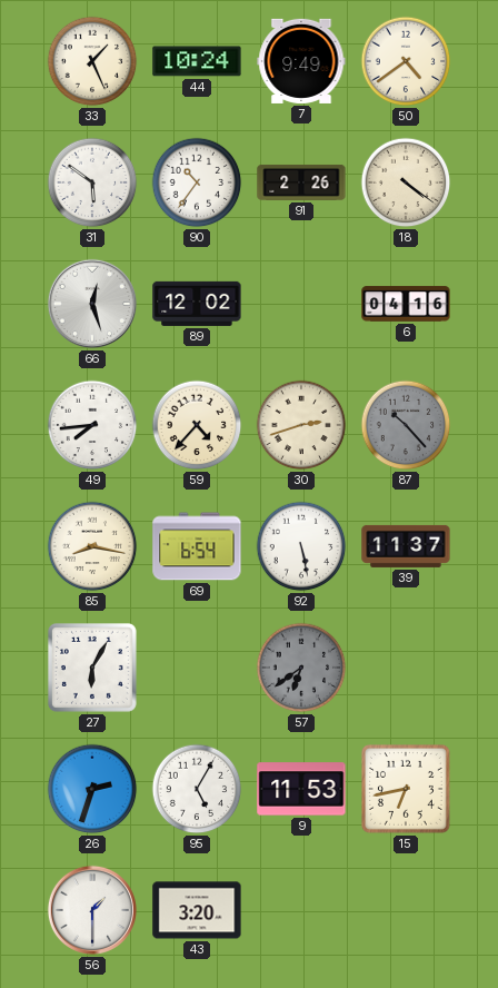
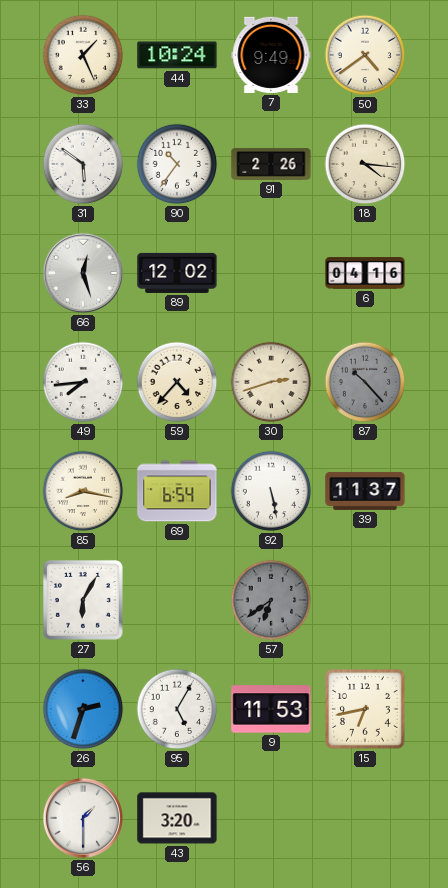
18: 4:21 -> 4:16 (365, 164)
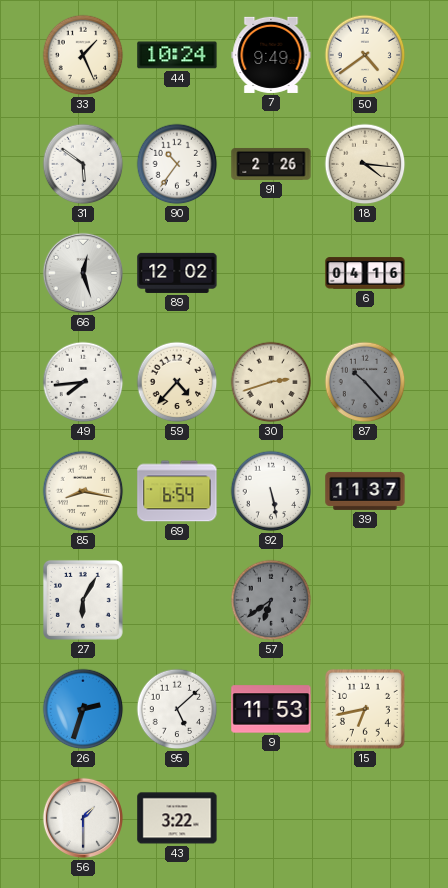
95: 5:05 -> 5:08 (177, 709)
43: 3:20 -> 3:22 (177, 818)
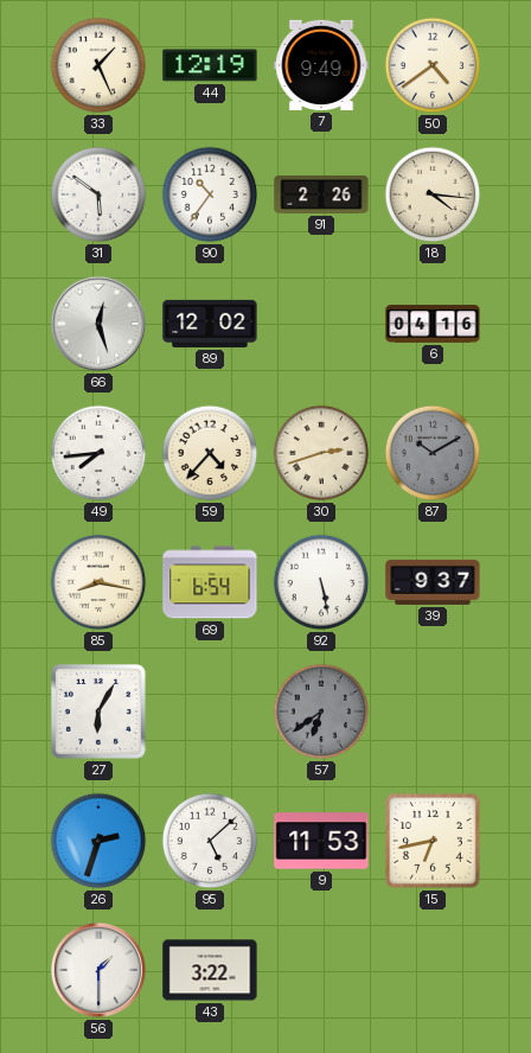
44: 10:24 -> 12:19 (210, 65)
87: 10:23 -> 10:10 (433, 453)
39: 11:37 -> 9:37 (433, 582)
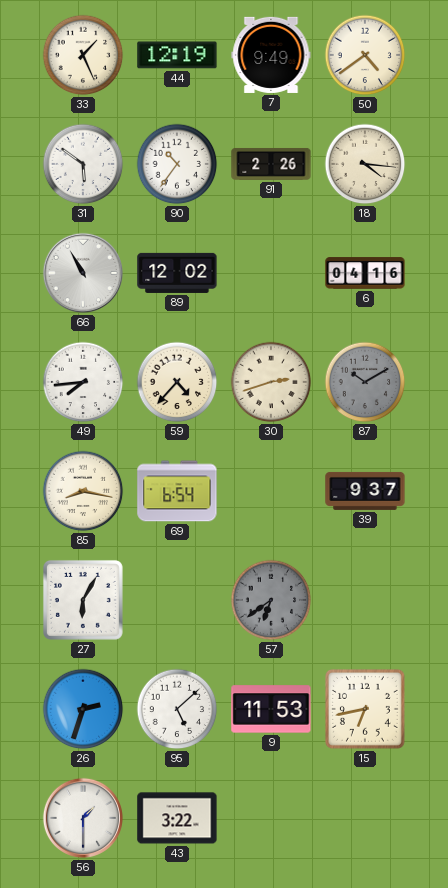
66: 12:27 -> 10:55 (83, 273)
92: 5:28 -> none (321, 582)
